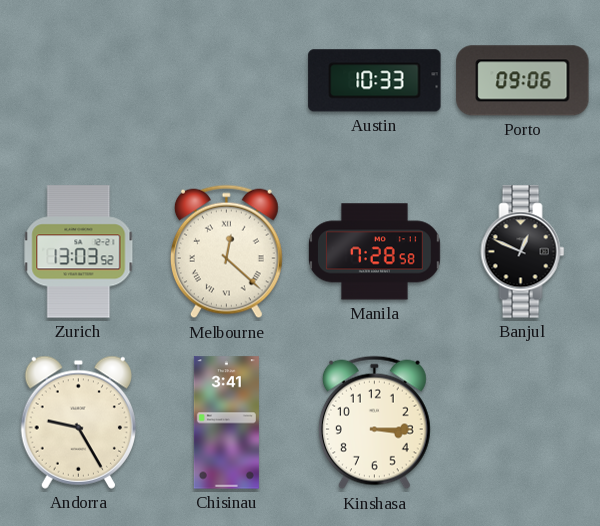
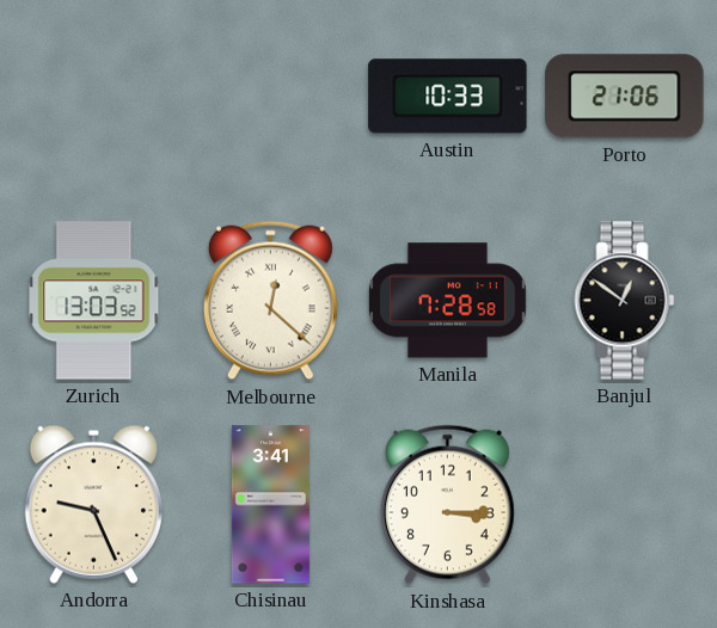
Porto: 09:06 -> 21:06 (625, 97)
Banjul: 12:49 -> 12:51 (625, 301)
Andorra: 9:25 -> 9:26 (93, 504)
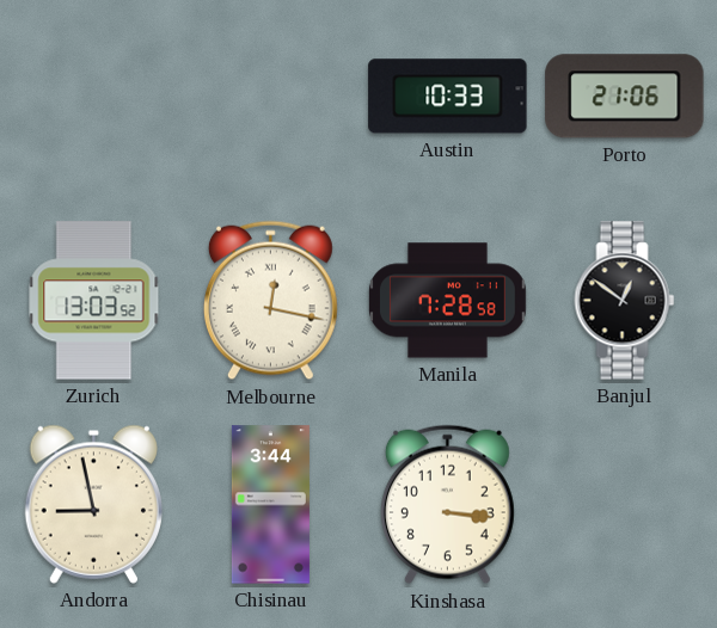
Melbourne: 12:22 -> 12:17 (270, 301)
Andorra: 9:26 -> 8:58 (93, 504)
Chisinau: 3:41 -> 3:44 (270, 505)
Kinshasa: 3:15 -> 3:16 (447, 505)
